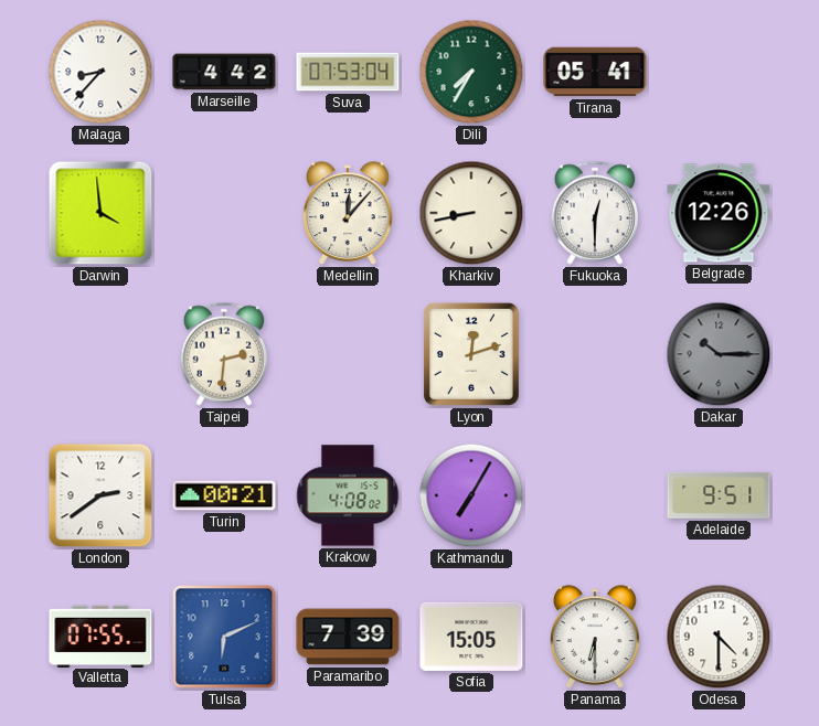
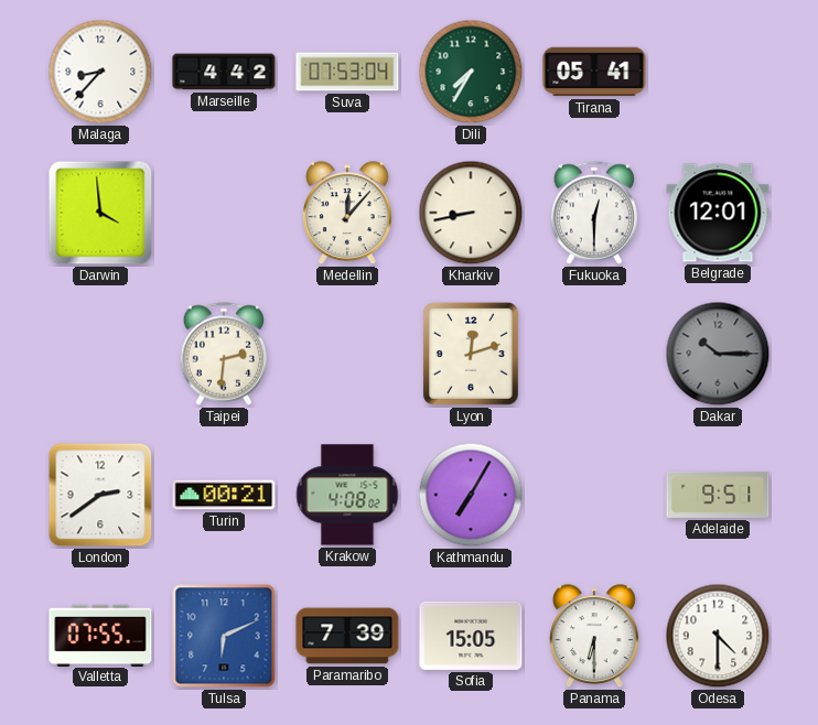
Belgrade: 12:26 -> 12:01 (718, 213)
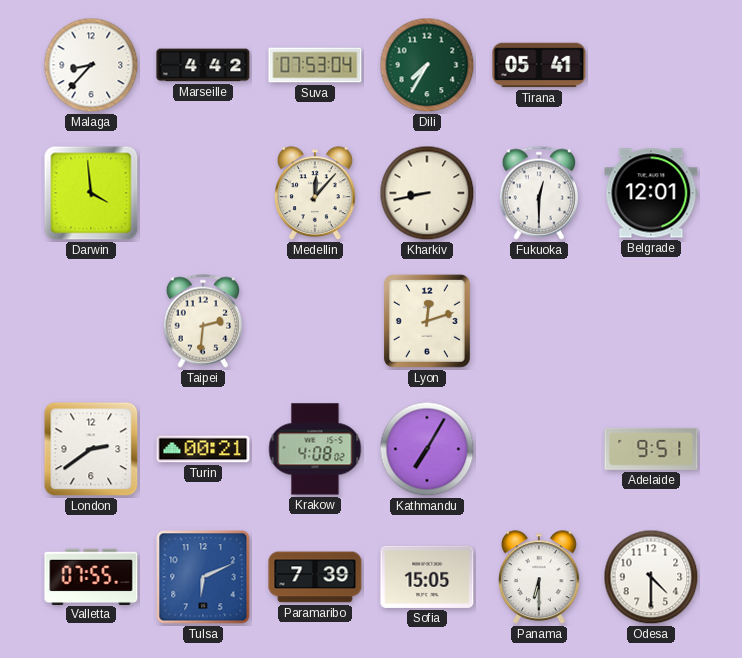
Dakar: 10:15 -> none (718, 354)
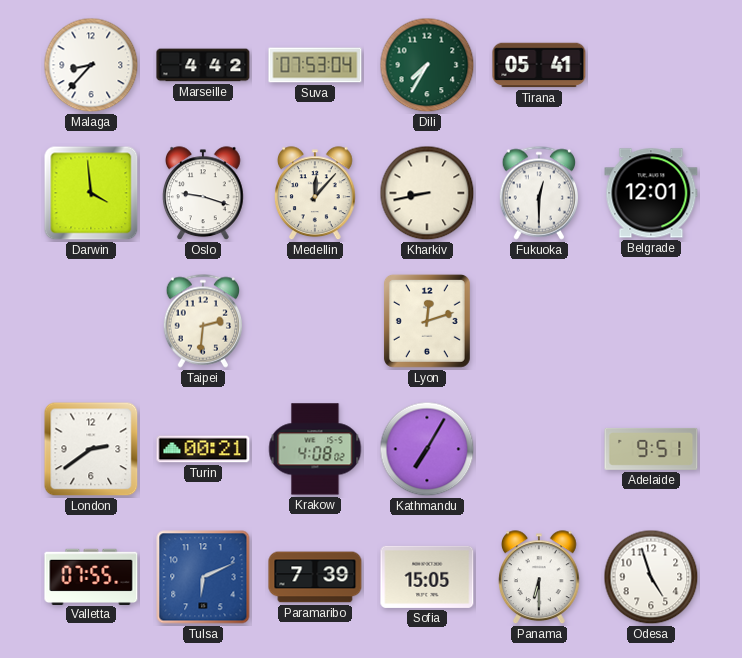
Oslo: none -> 9:18 (204, 194)
Odesa: 4:30 -> 4:57 (651, 577)
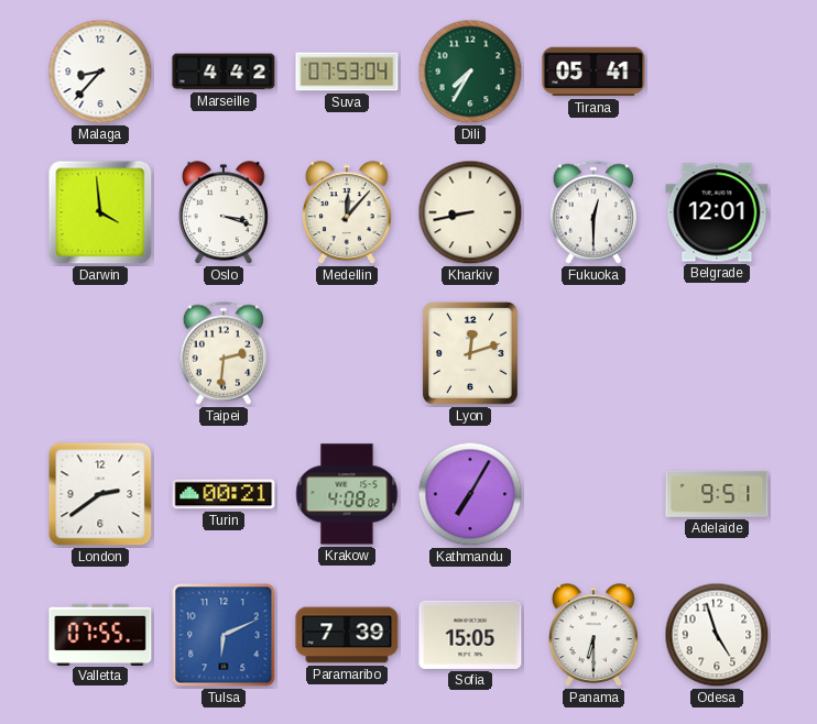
Oslo: 9:18 -> 3:18 (225, 213)
